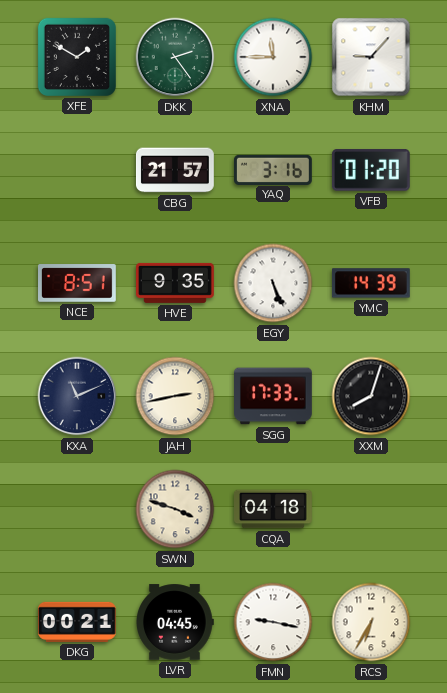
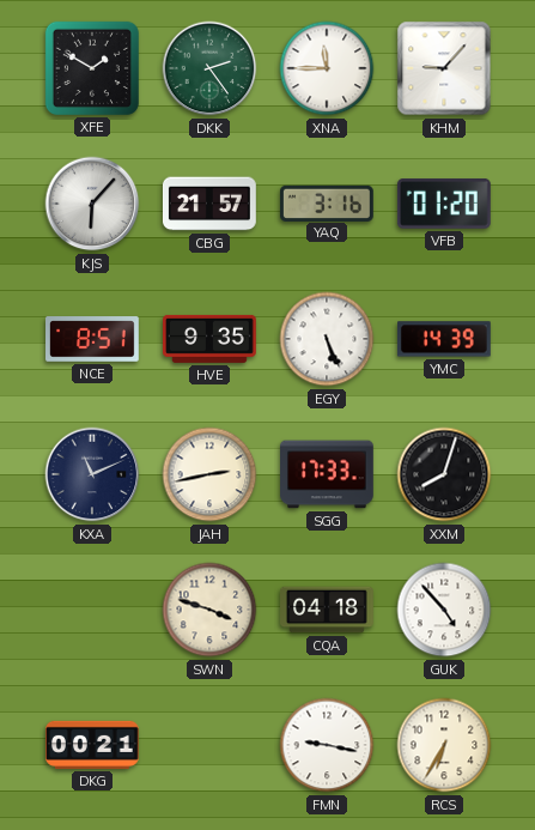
KJS: none -> 6:07 (92, 204)
GUK: none -> 4:53 (444, 610)
LVR: 04:45 -> none (175, 622)
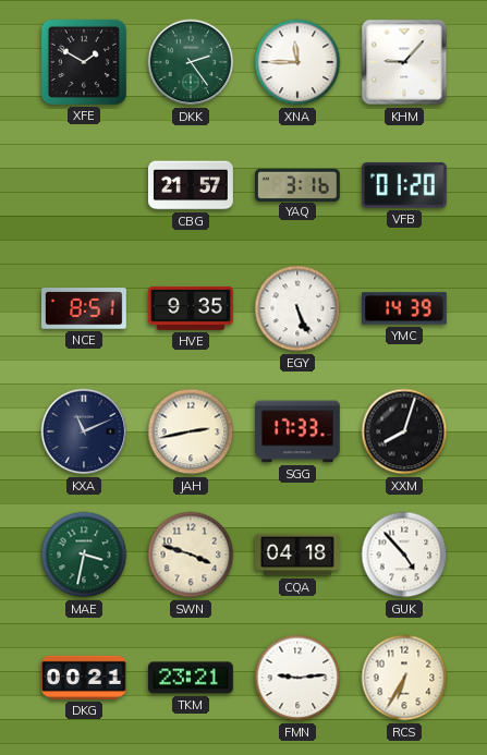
KJS: 6:07 -> none (92, 204)
MAE: none -> 3:32 (84, 555)
TKM: none -> 23:21 (191, 678)
FMN: 9:17 -> 9:14 (297, 678)
